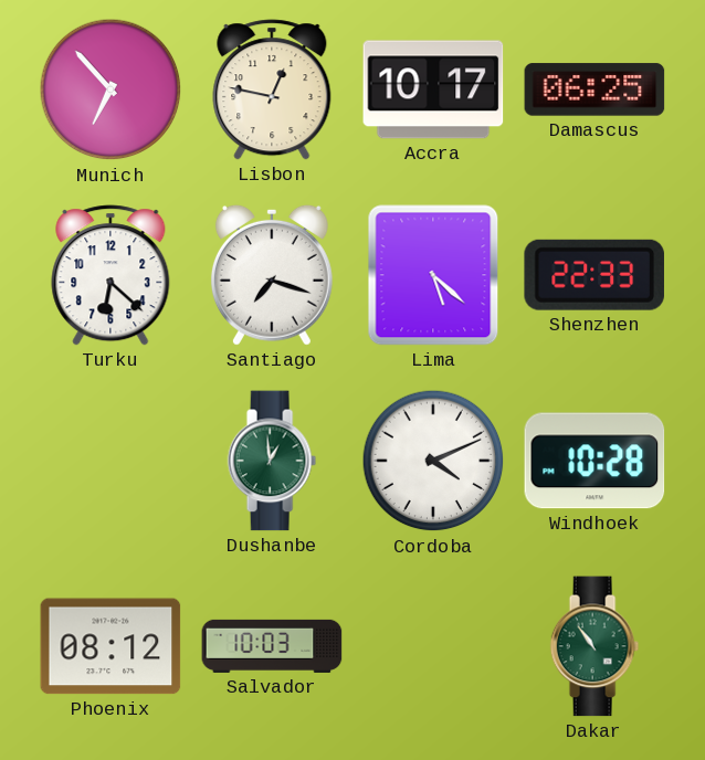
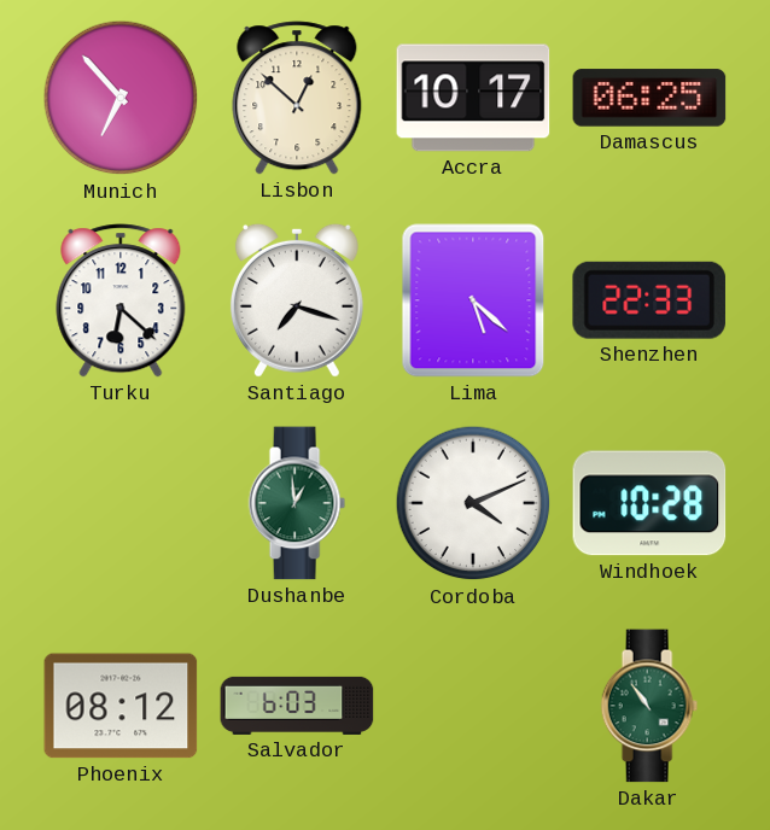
Lisbon: 12:47 -> 12:52 (297, 98)
Salvador: 10:03 -> 6:03 (297, 706)
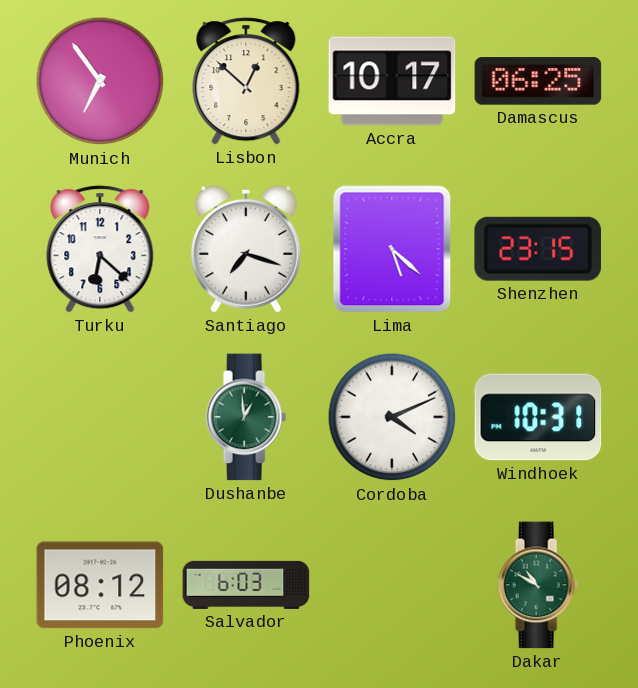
Munich: 6:53 -> 6:54 (100, 81)
Shenzhen: 22:33 -> 23:15 (538, 249)
Windhoek: 10:28 -> 10:31 (538, 417)
Dakar: 10:54 -> 10:50 (538, 585)
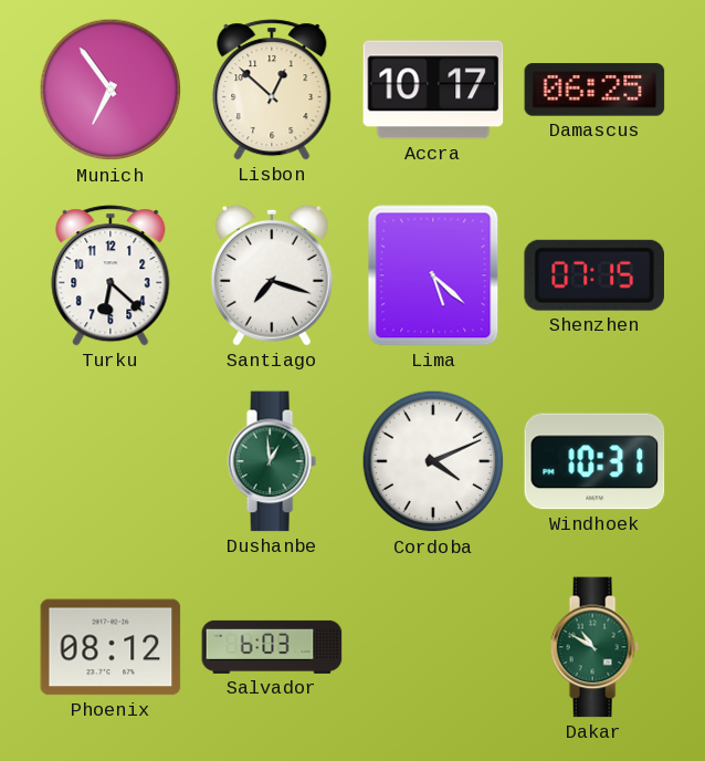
Shenzhen: 23:15 -> 07:15 (594, 275)
